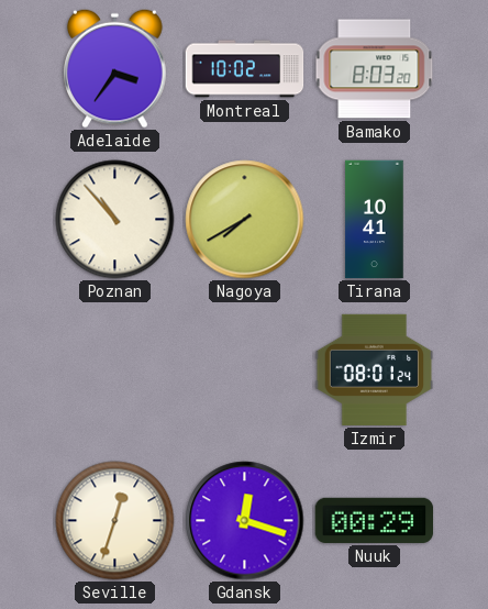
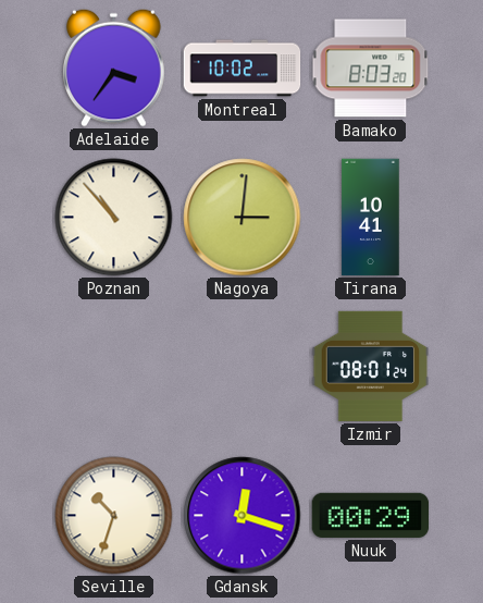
Nagoya: 7:40 -> 3:01 (243, 218)
Seville: 12:33 -> 10:33 (114, 516)
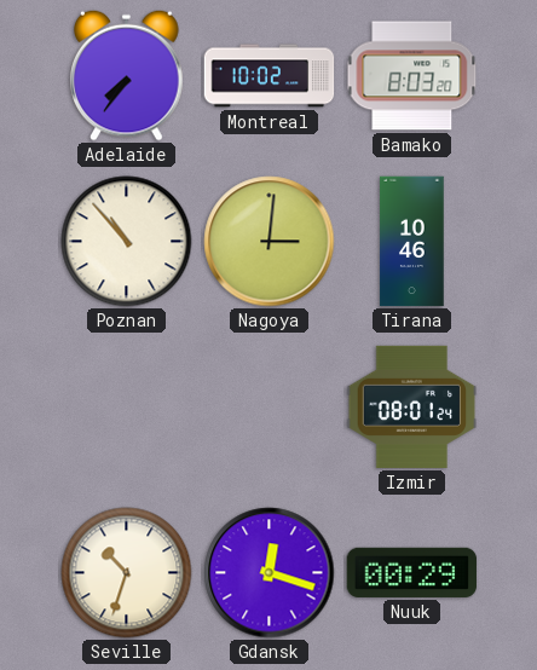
Adelaide: 3:36 -> 7:36 (127, 75)
Tirana: 10:41 -> 10:46 (412, 242)
